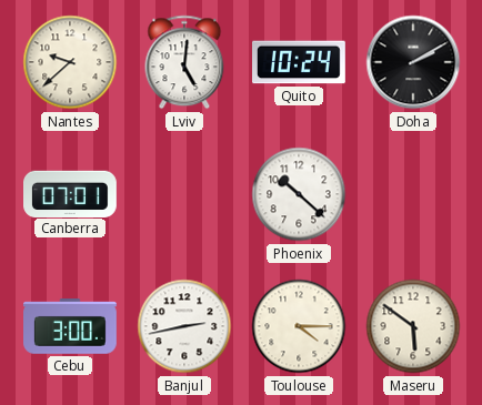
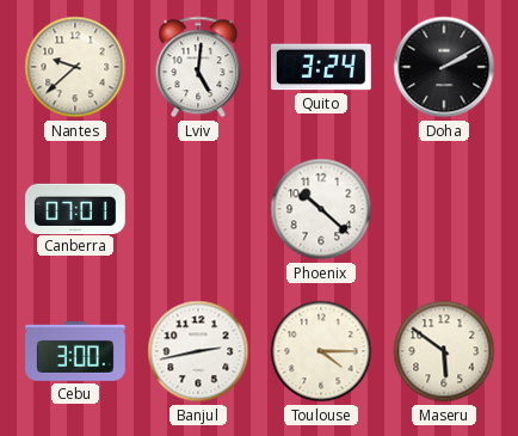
Quito: 10:24 -> 3:24 (322, 67)
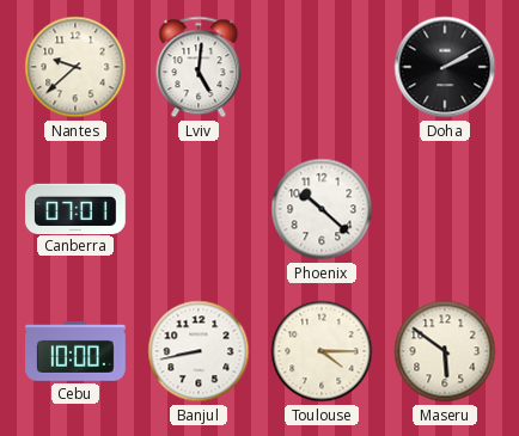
Quito: 3:24 -> none (322, 67)
Cebu: 3:00 -> 10:00 (77, 351)
Banjul: 2:43 -> 8:43 (199, 351)
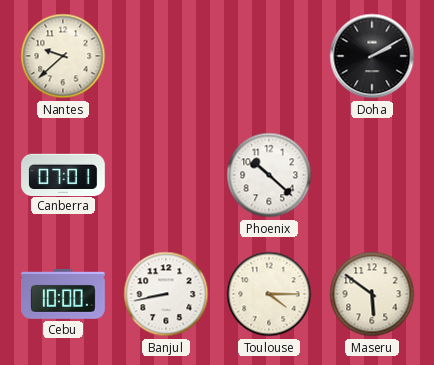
Lviv: 5:01 -> none (199, 67)
